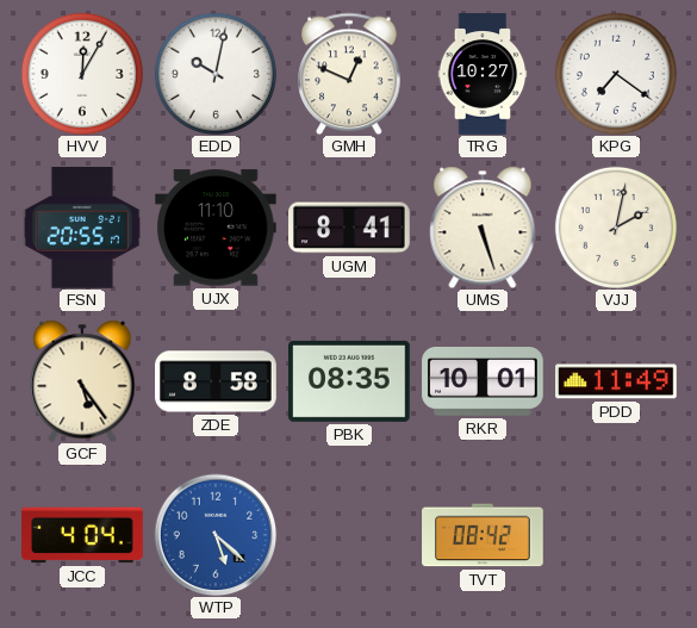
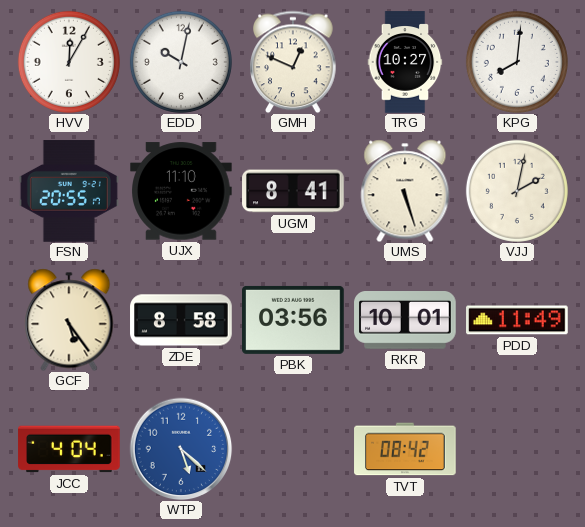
KPG: 7:21 -> 8:01 (517, 62)
PBK: 08:35 -> 03:56 (293, 320)
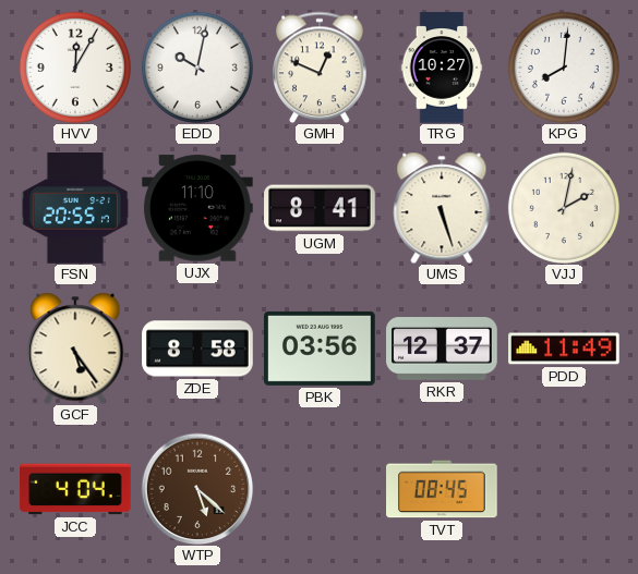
RKR: 10:01 -> 12:37 (442, 350)
WTP dial: blue -> brown (197, 489)
TVT: 08:42 -> 08:45 (442, 489)
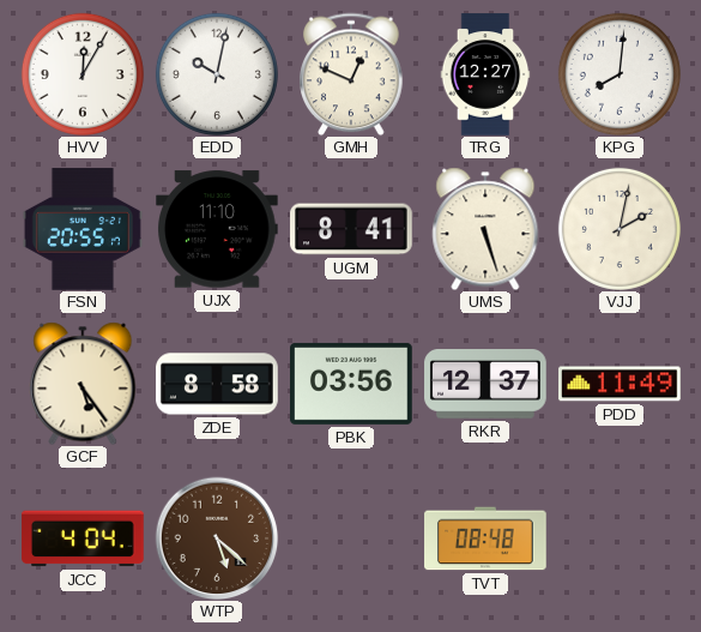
TRG: 10:27 -> 12:27 (485, 74)
TVT: 08:45 -> 08:48 (485, 538)
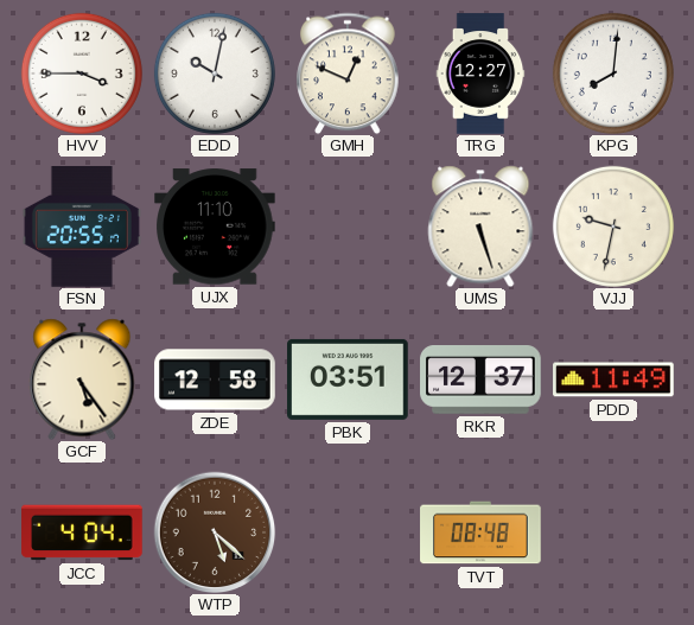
HVV: 12:05 -> 3:45 (82, 74)
UGM: 8:41 -> none (351, 229)
VJJ: 2:02 -> 9:32 (613, 227)
ZDE: 8:58 -> 12:58 (215, 380)
PBK: 03:56 -> 03:51 (348, 380)
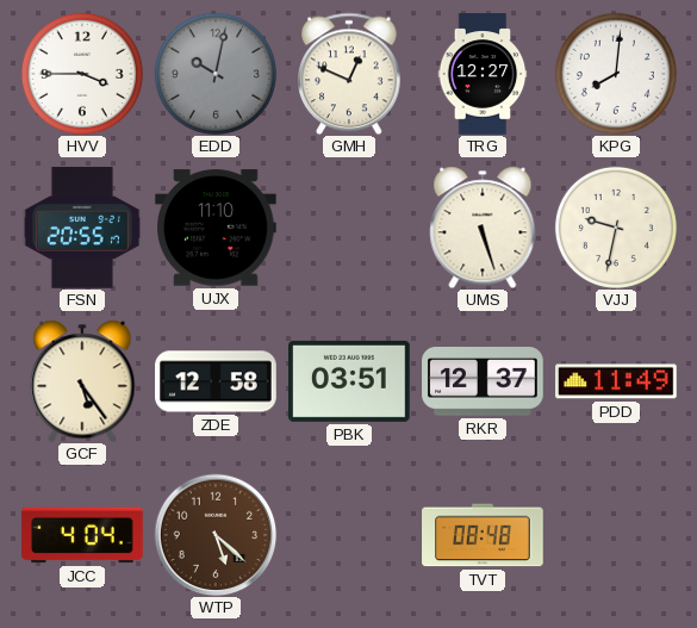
EDD dial: white -> grey (216, 74)
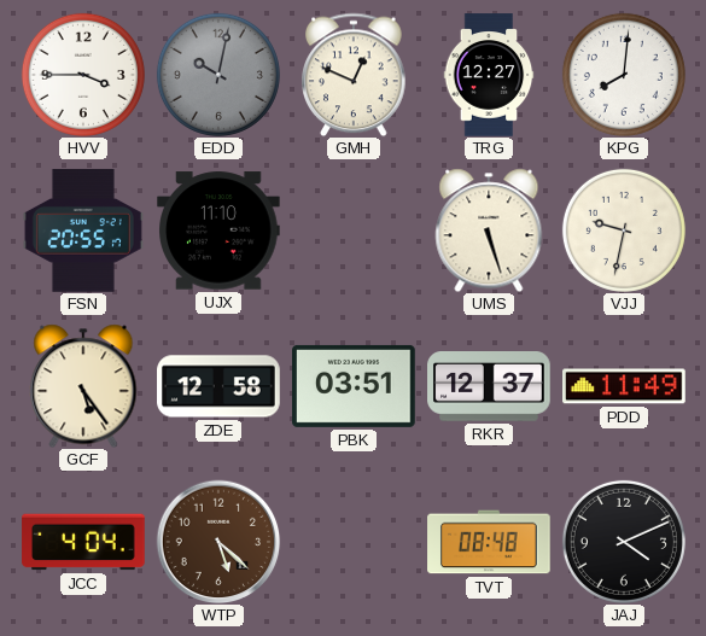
JAJ: none -> 4:11 (624, 542)
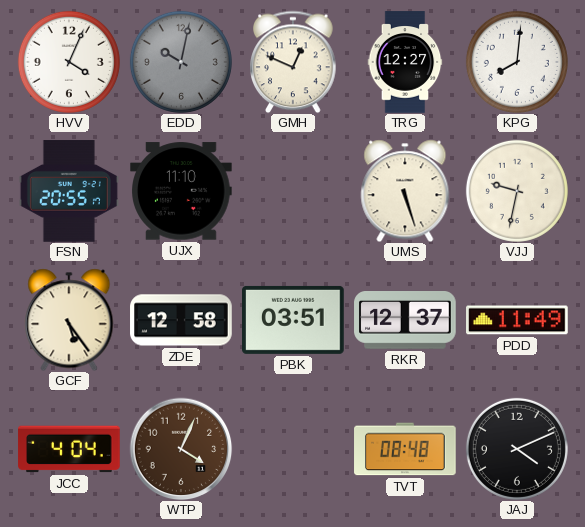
HVV: 3:45 -> 4:04 (69, 62)
WTP: 5:22 -> 4:04 (181, 449)
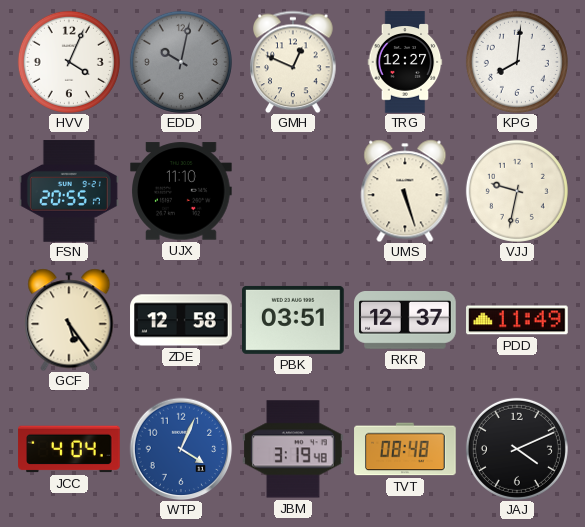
WTP dial: brown -> blue (181, 449)
JBM: none -> 3:19 (294, 449)
